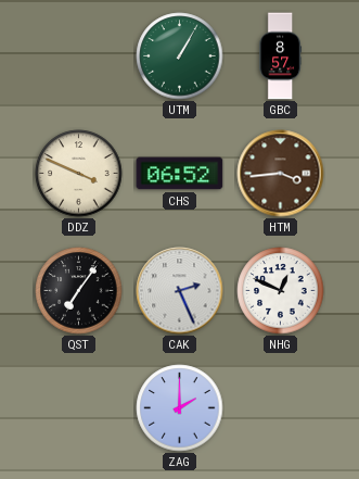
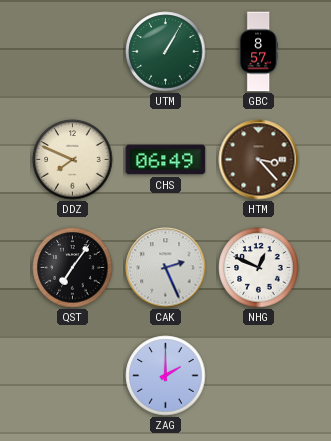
DDZ: 3:49 -> 7:49 (73, 160)
CHS: 06:52 -> 06:49 (166, 160)
HTM: 3:44 -> 3:23 (259, 160)
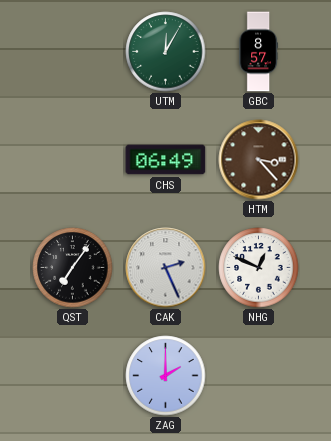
UTM: 1:05 -> 12:05 (166, 52)
DDZ: 7:49 -> none (73, 160)
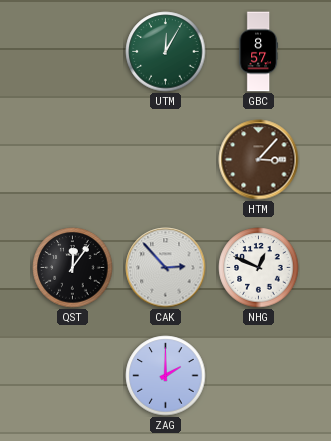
CHS: 06:49 -> none (166, 160)
HTM: 3:23 -> 3:07 (259, 160)
QST: 7:06 -> 12:06 (73, 268)
CAK: 2:26 -> 2:53 (166, 268)
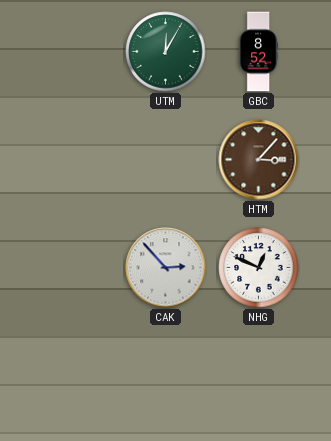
GBC: 8:57 -> 8:52 (258, 52)
QST: 12:06 -> none (73, 268)
ZAG: 2:00 -> none (166, 376)
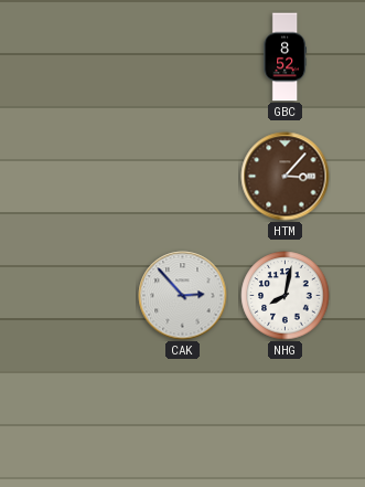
UTM: 12:05 -> none (166, 52)
NHG: 12:49 -> 8:02 (286, 296)
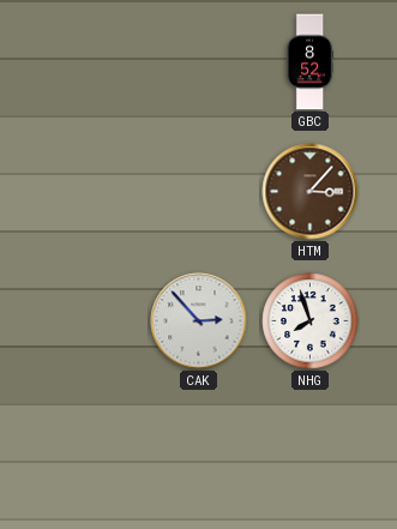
NHG: 8:02 -> 7:57 (311, 321)
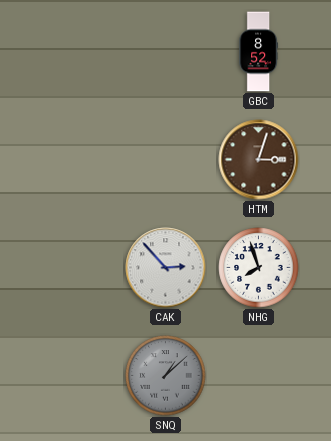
HTM: 3:07 -> 3:03 (259, 160)
SNQ: none -> 1:08 (166, 376)
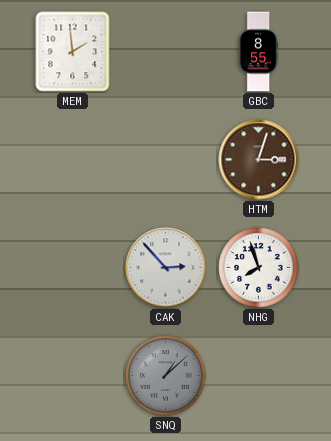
MEM: none -> 1:59 (73, 52)
GBC: 8:52 -> 8:55 (258, 52)
